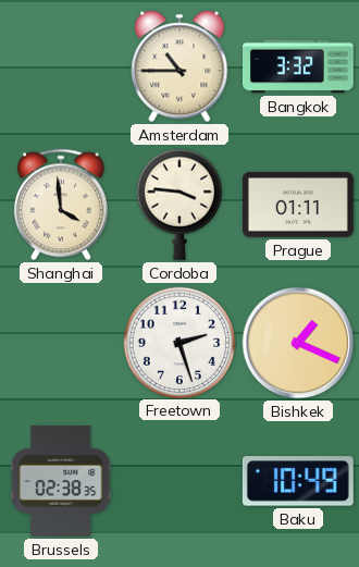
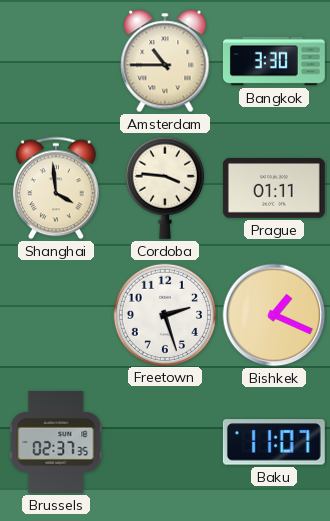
Bangkok: 3:32 -> 3:30 (274, 61)
Brussels: 02:38 -> 02:37 (56, 442)
Baku: 10:49 -> 11:07 (274, 442)
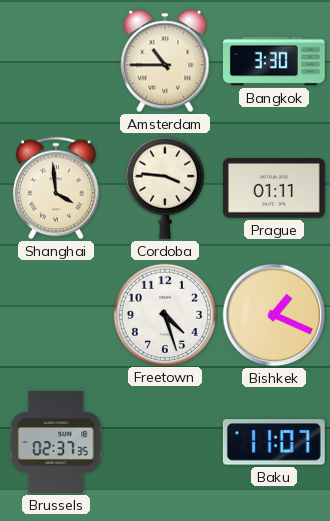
Freetown: 2:27 -> 4:27 (164, 314)
